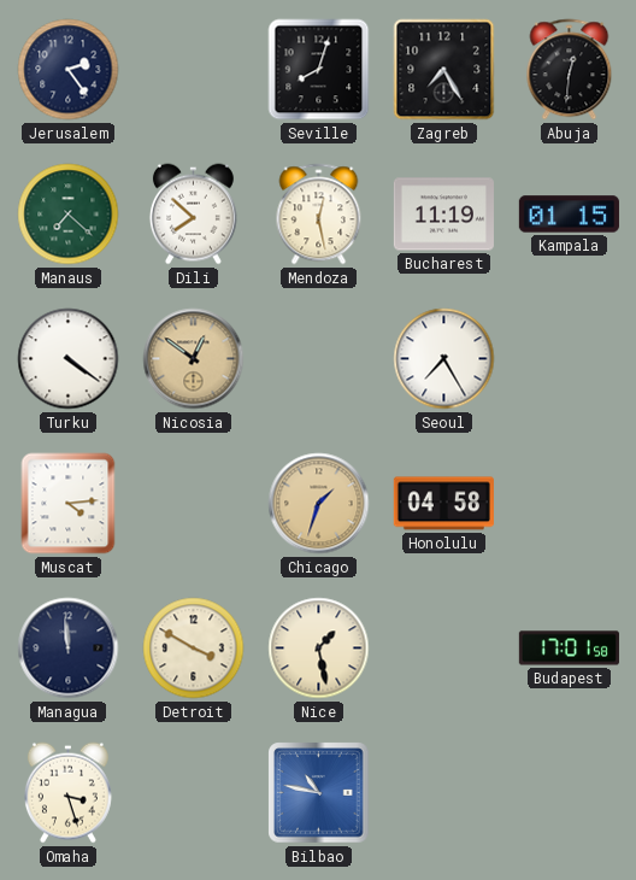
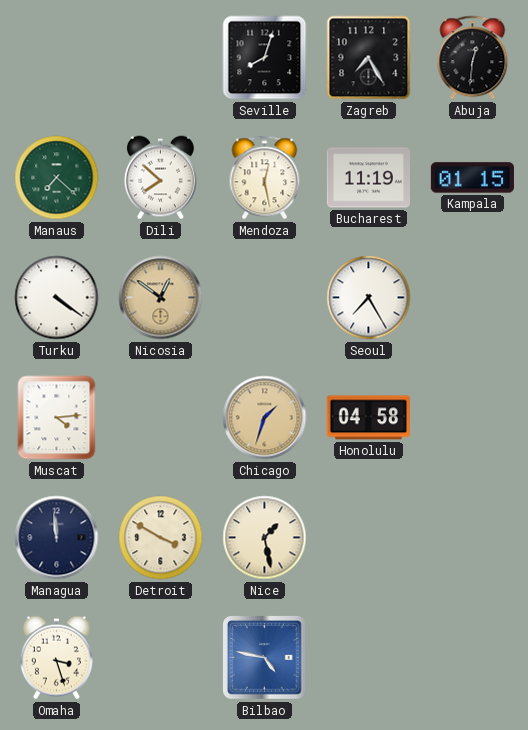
Jerusalem: 2:24 -> none (69, 70)
Budapest: 17:01 -> none (569, 649)
Bilbao: 10:47 -> 4:47 (265, 658)
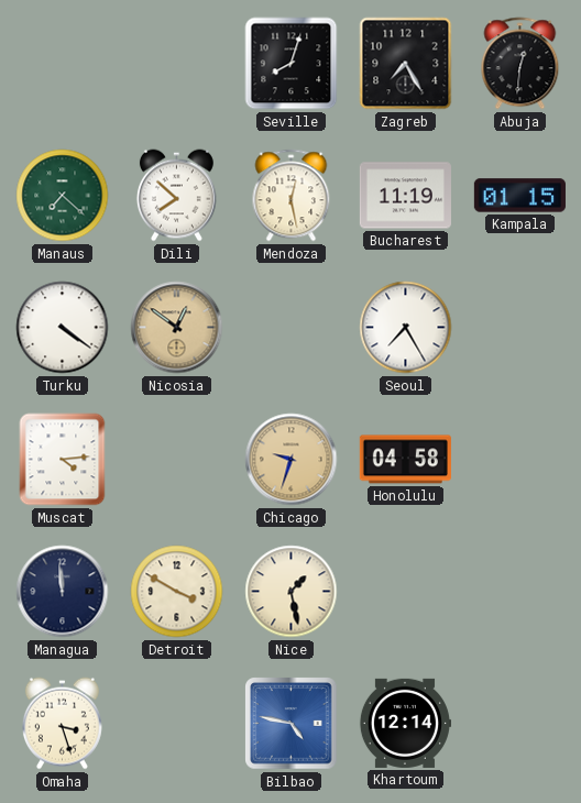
Chicago: 1:33 -> 9:33 (292, 460)
Khartoum: none -> 12:14 (405, 723)
